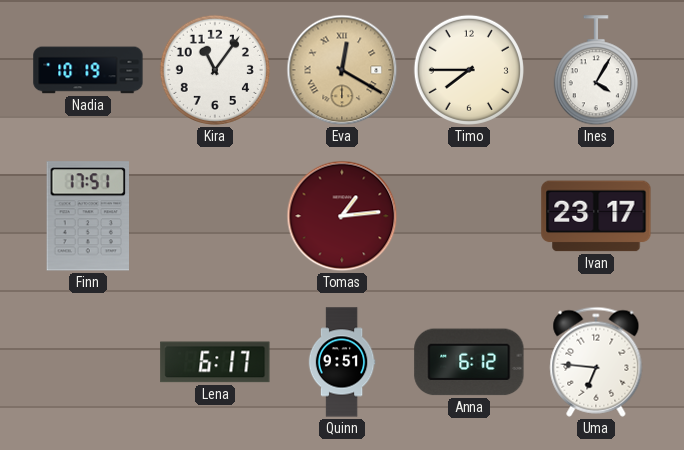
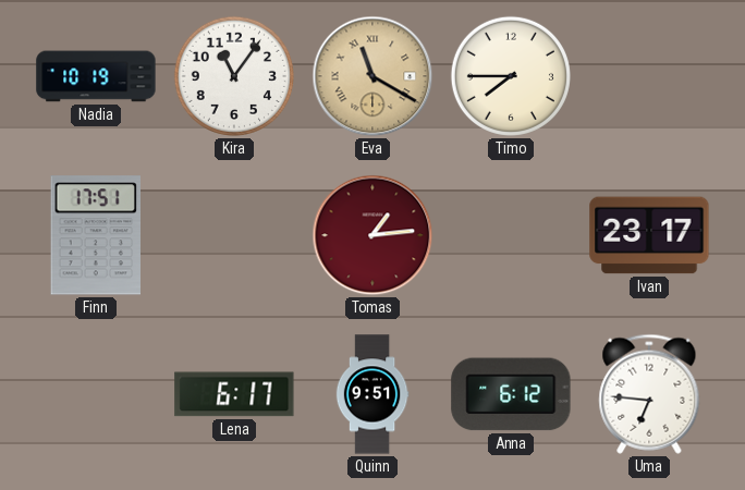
Eva: 12:20 -> 11:20 (373, 76)
Ines: 4:05 -> none (596, 71)
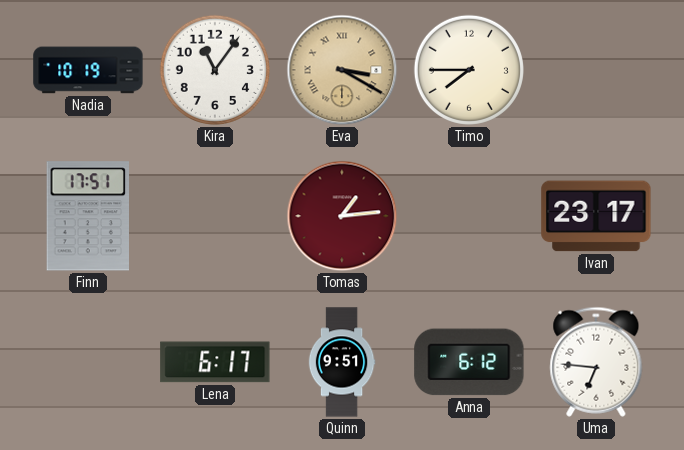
Eva: 11:20 -> 3:20 (342, 70)
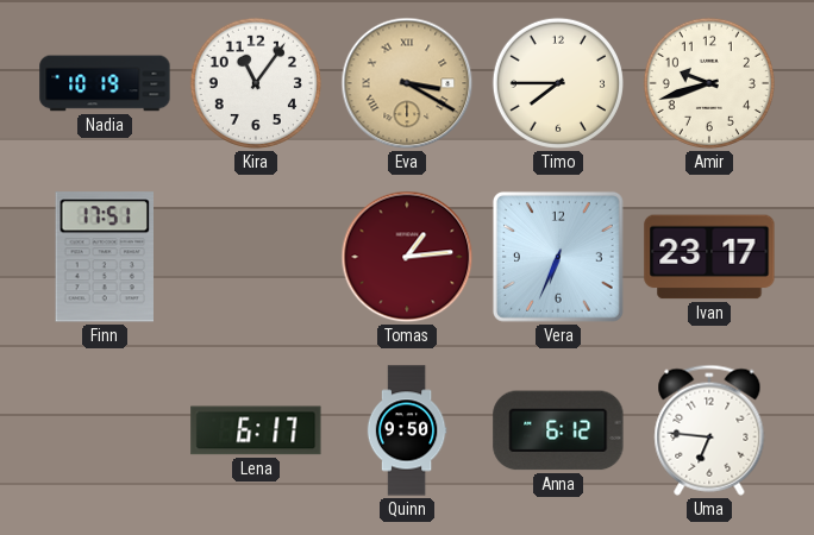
Amir: none -> 9:42 (709, 83)
Vera: none -> 6:34 (558, 257)
Quinn: 9:51 -> 9:50 (407, 430)
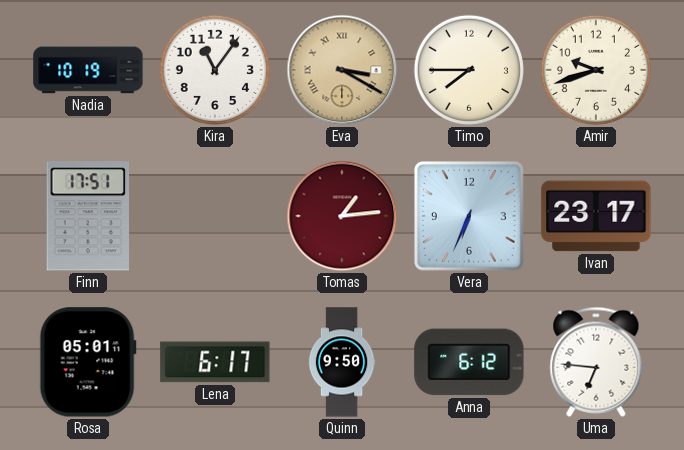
Rosa: none -> 05:01 (88, 362)
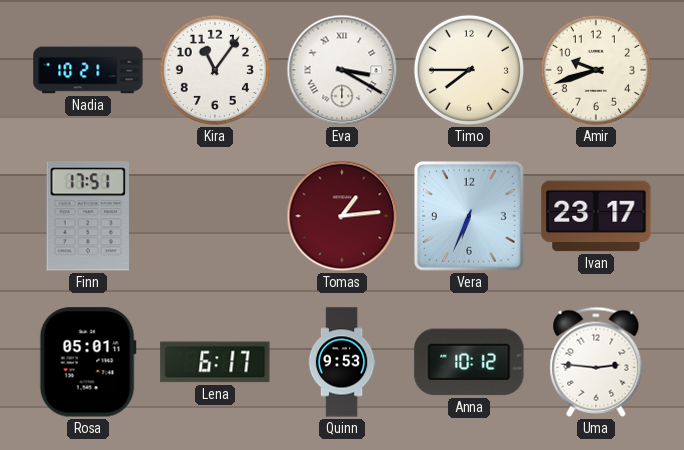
Nadia: 10:19 -> 10:21 (88, 70)
Eva dial: champagne -> white (342, 70)
Quinn: 9:50 -> 9:53 (342, 362)
Anna: 6:12 -> 10:12 (469, 362)
Uma: 6:46 -> 2:46 (596, 362)
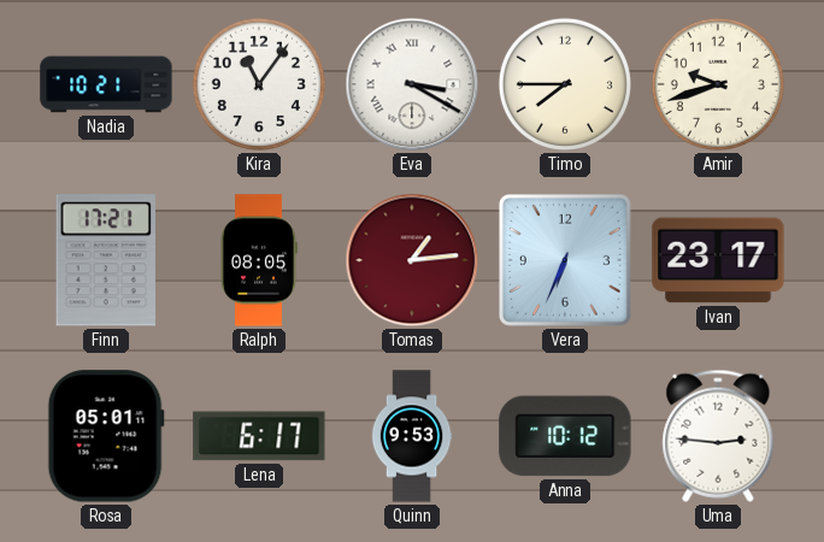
Finn: 17:51 -> 17:21 (105, 260)
Ralph: none -> 08:05 (259, 260)
